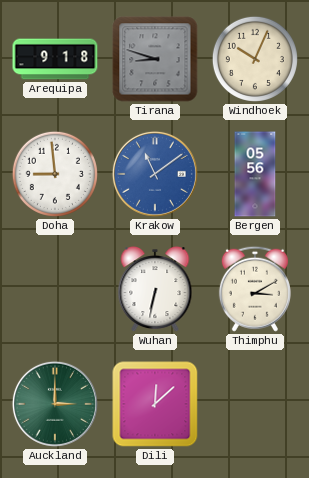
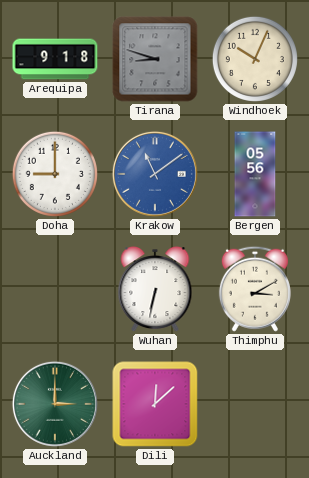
Doha: 8:59 -> 9:00 (55, 174)
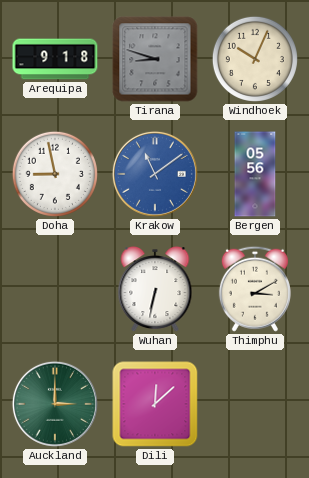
Doha: 9:00 -> 8:58 (55, 174)
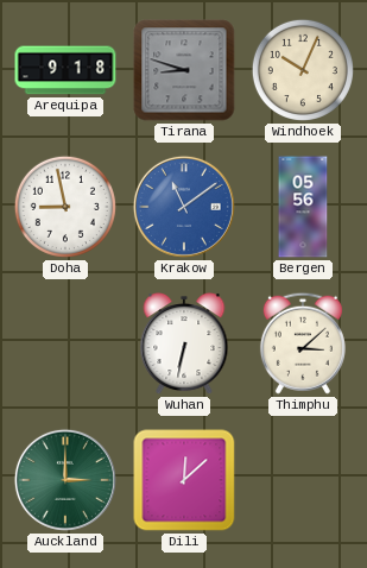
Thimphu: 3:10 -> 3:08 (303, 343)
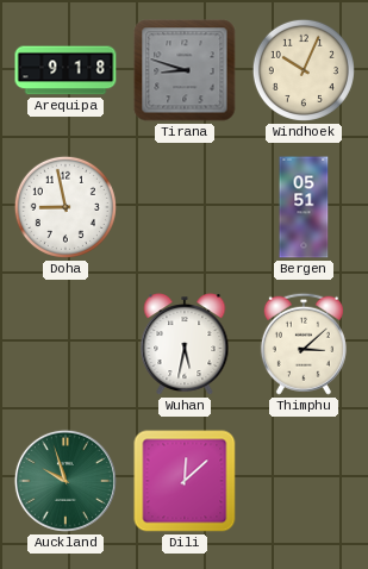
Krakow: 11:09 -> none (184, 207)
Bergen: 05:56 -> 05:51 (304, 207)
Wuhan: 6:32 -> 5:32 (185, 345)
Auckland: 3:00 -> 9:57 (66, 481)
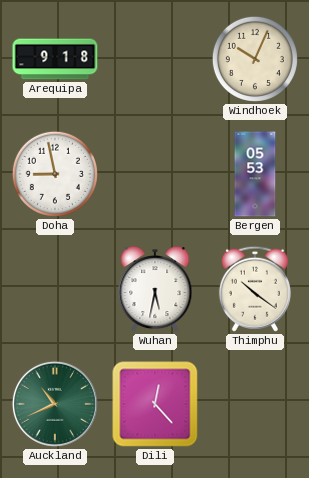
Tirana: 8:48 -> none (185, 70)
Bergen: 05:51 -> 05:53 (255, 174)
Thimphu: 3:08 -> 10:21 (255, 289)
Auckland: 9:57 -> 10:41 (55, 404)
Dili: 12:08 -> 12:23 (155, 404)
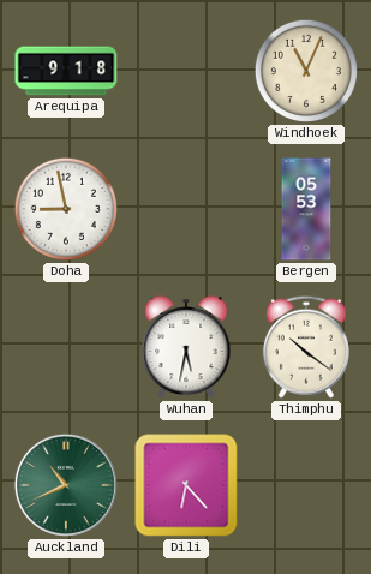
Windhoek: 10:04 -> 11:04 (306, 71)
Dili: 12:23 -> 6:23 (186, 485)
